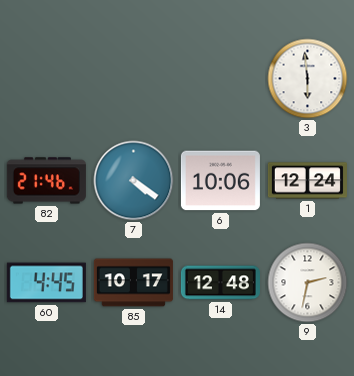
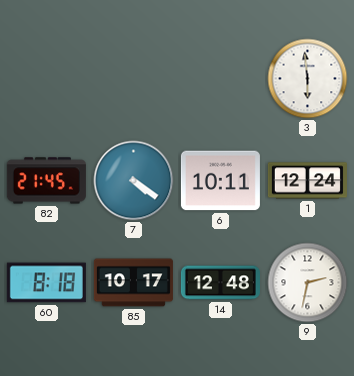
82: 21:46 -> 21:45 (46, 181)
6: 10:06 -> 10:11 (220, 181)
60: 4:45 -> 8:18 (46, 283)
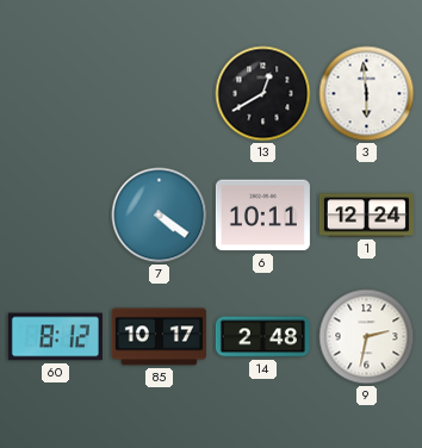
13: none -> 12:40 (263, 94)
82: 21:45 -> none (46, 181)
60: 8:18 -> 8:12 (55, 337)
14: 12:48 -> 2:48 (262, 337)
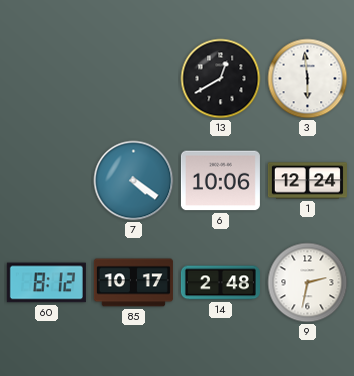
6: 10:11 -> 10:06 (220, 181)
